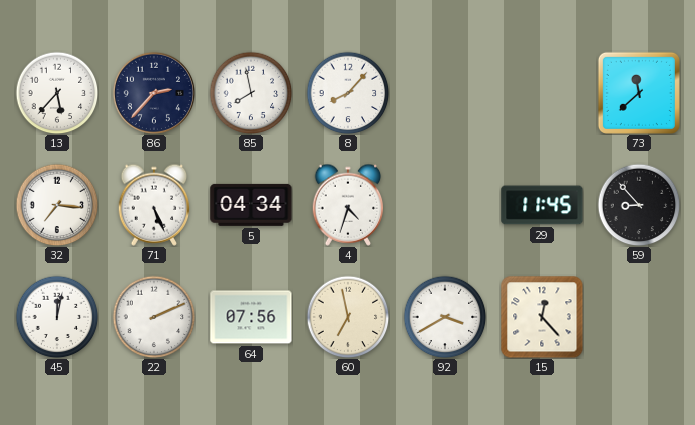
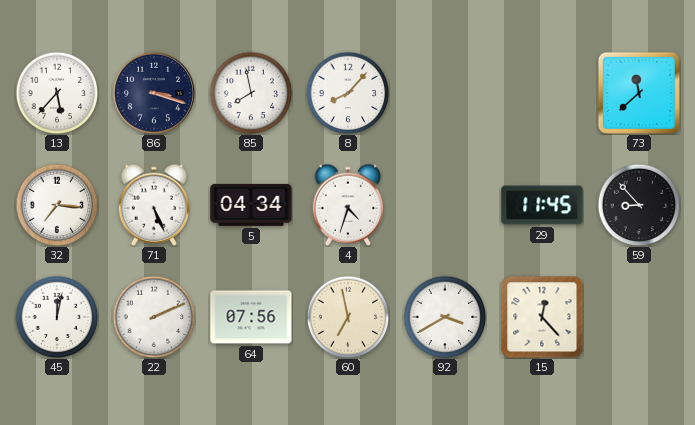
86: 2:37 -> 3:18 (153, 92)
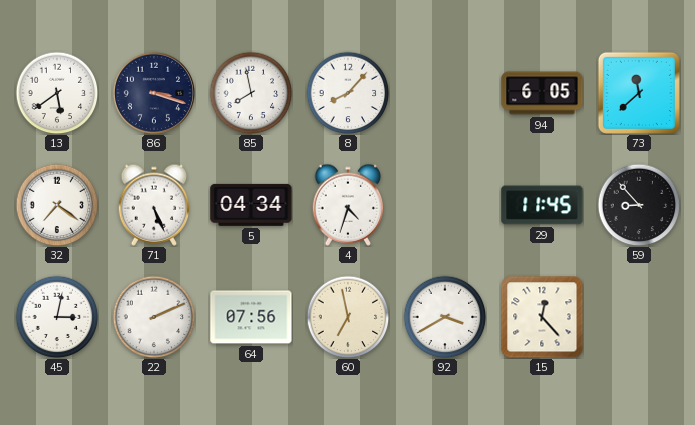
13: 5:37 -> 5:39 (57, 93)
94: none -> 6:05 (542, 93)
32: 7:16 -> 7:21 (57, 205)
45: 12:02 -> 3:02 (57, 317)
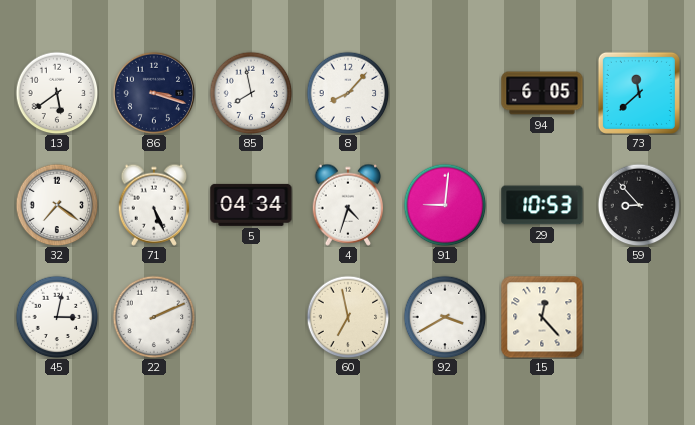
91: none -> 9:01 (445, 205)
29: 11:45 -> 10:53 (542, 205)
64: 07:56 -> none (251, 317)
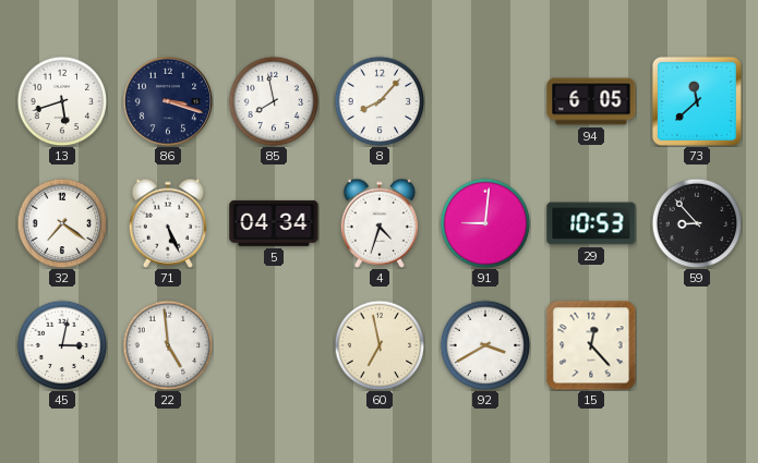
13: 5:39 -> 5:42 (62, 101)
22: 2:11 -> 4:59 (168, 345)
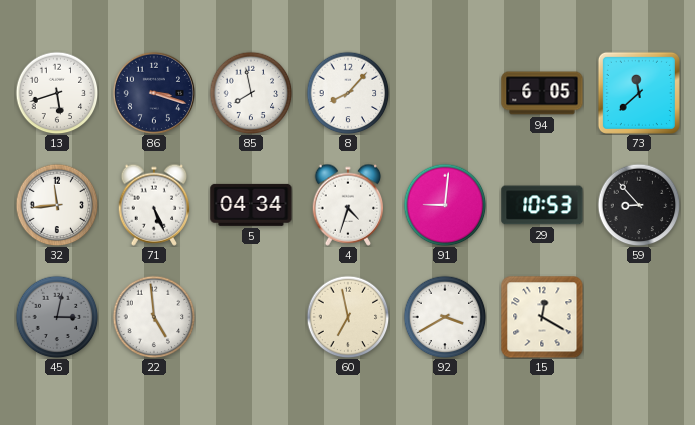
32: 7:21 -> 11:44 (57, 205)
45 dial: white -> grey (57, 317)
15: 12:23 -> 12:20 (542, 317)
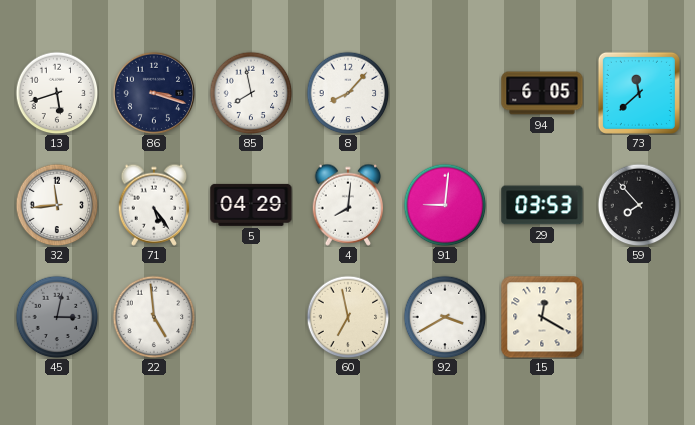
71: 5:26 -> 5:24 (154, 205)
5: 04:34 -> 04:29 (251, 205)
4: 4:33 -> 8:01 (348, 205)
29: 10:53 -> 03:53 (542, 205)
59: 8:53 -> 7:53 (639, 205)
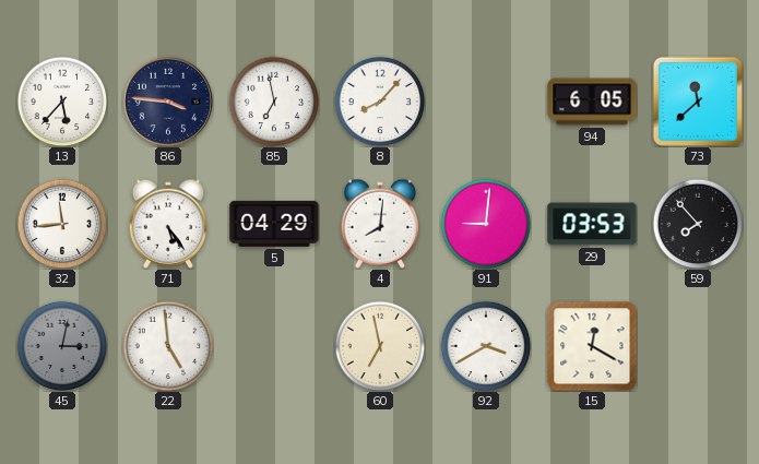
13: 5:42 -> 5:37 (62, 102)
86: 3:18 -> 3:46 (167, 100)
85: 7:58 -> 6:58 (274, 102)
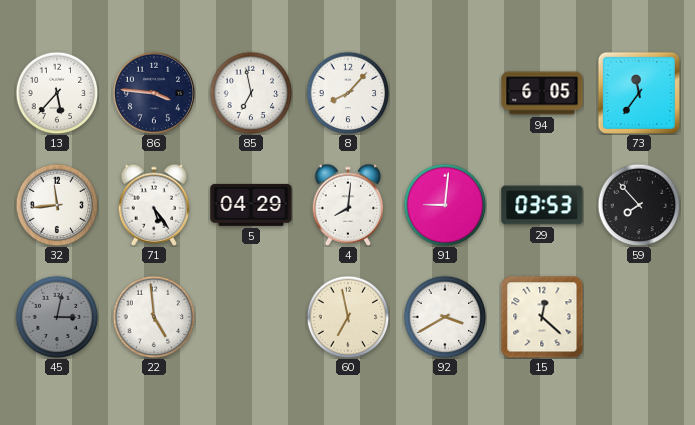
73: 11:38 -> 11:36 (639, 93)
15: 12:20 -> 12:22 (542, 317)
